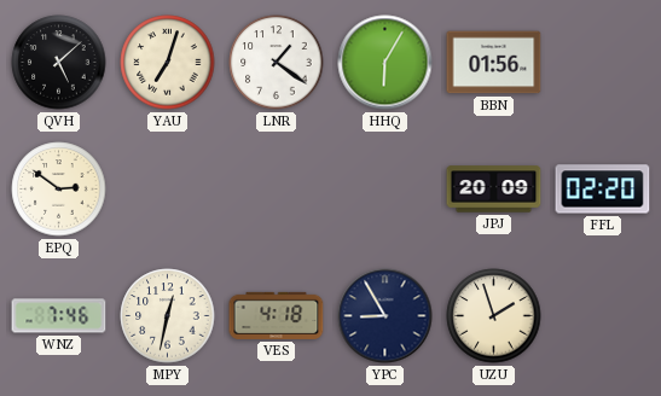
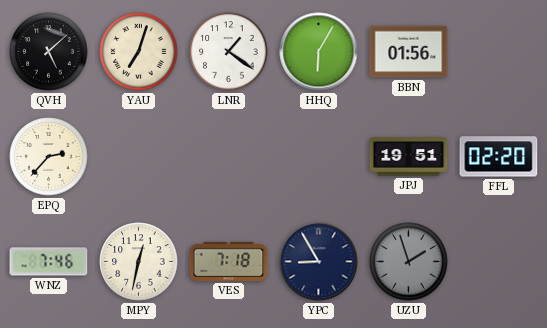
EPQ: 2:51 -> 2:37 (49, 157)
JPJ: 20:09 -> 19:51 (409, 157)
VES: 4:18 -> 7:18 (229, 261)
UZU dial: cream -> grey (409, 262)
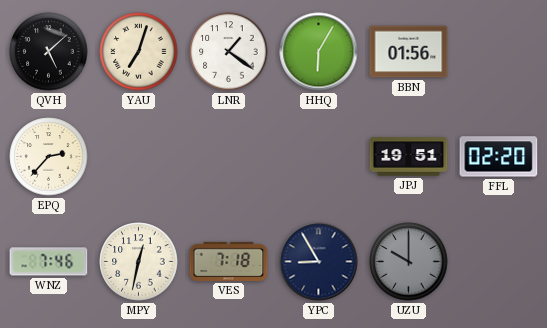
UZU: 1:57 -> 10:00 (409, 262)
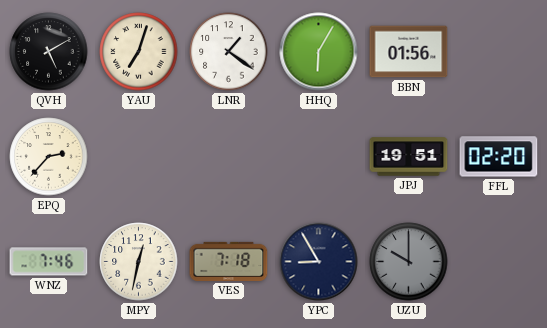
QVH: 5:08 -> 5:10 (49, 52)
